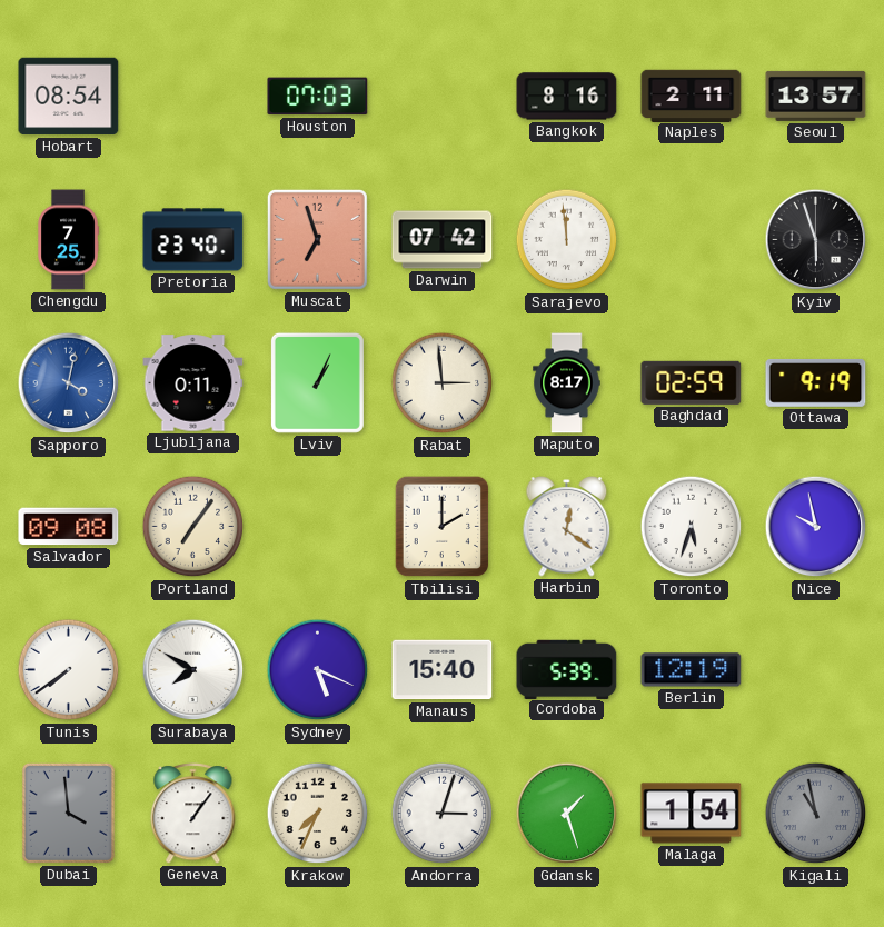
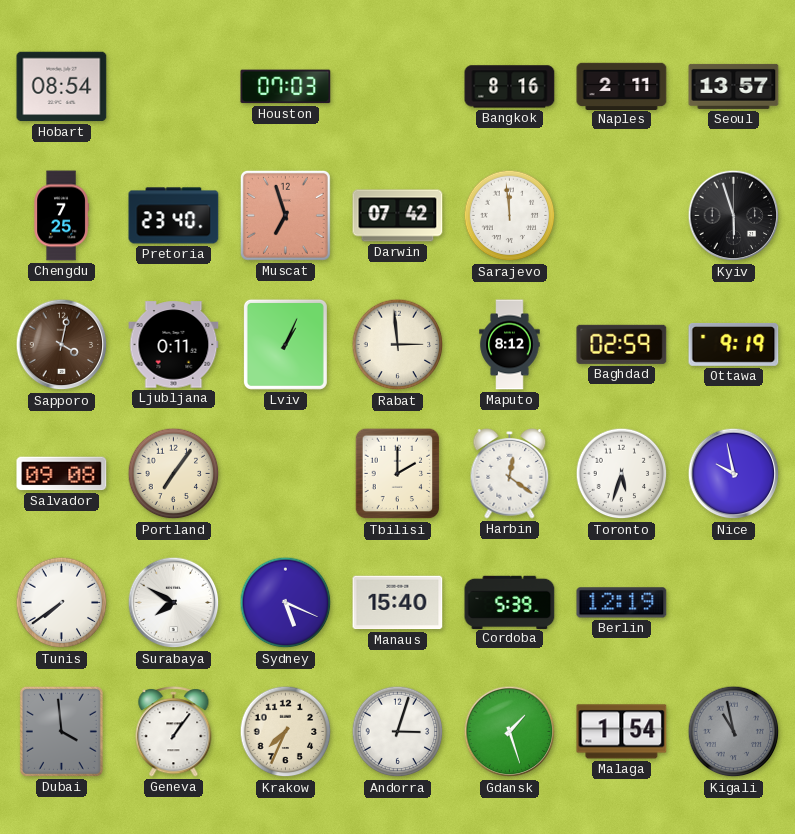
Sapporo dial: blue -> brown (62, 345)
Maputo: 8:17 -> 8:12 (510, 345)
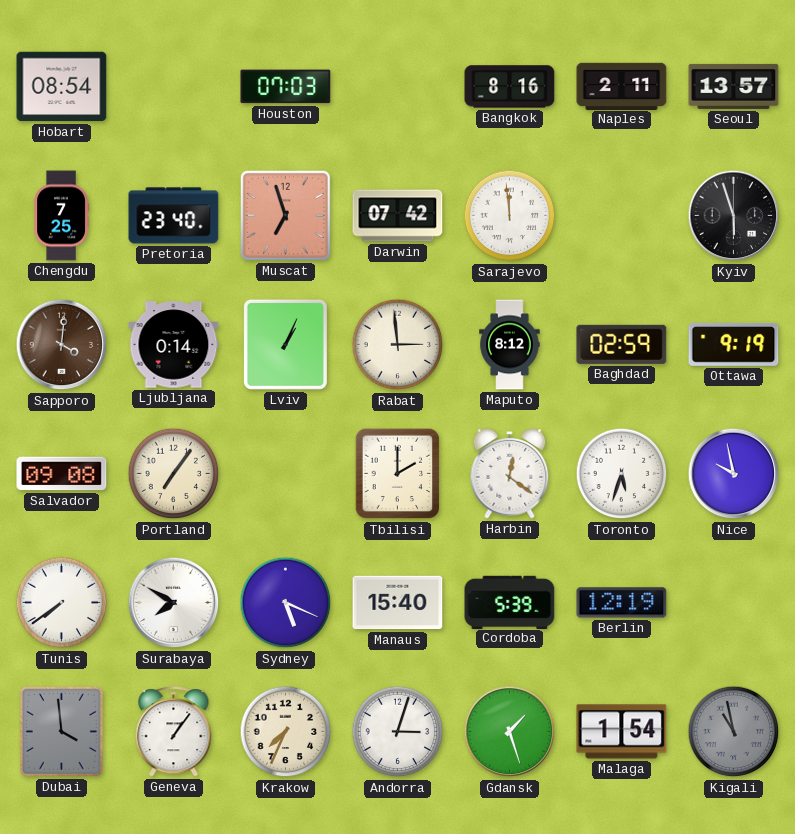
Sapporo: 4:02 -> 4:01 (62, 345)
Ljubljana: 0:11 -> 0:14 (174, 345)
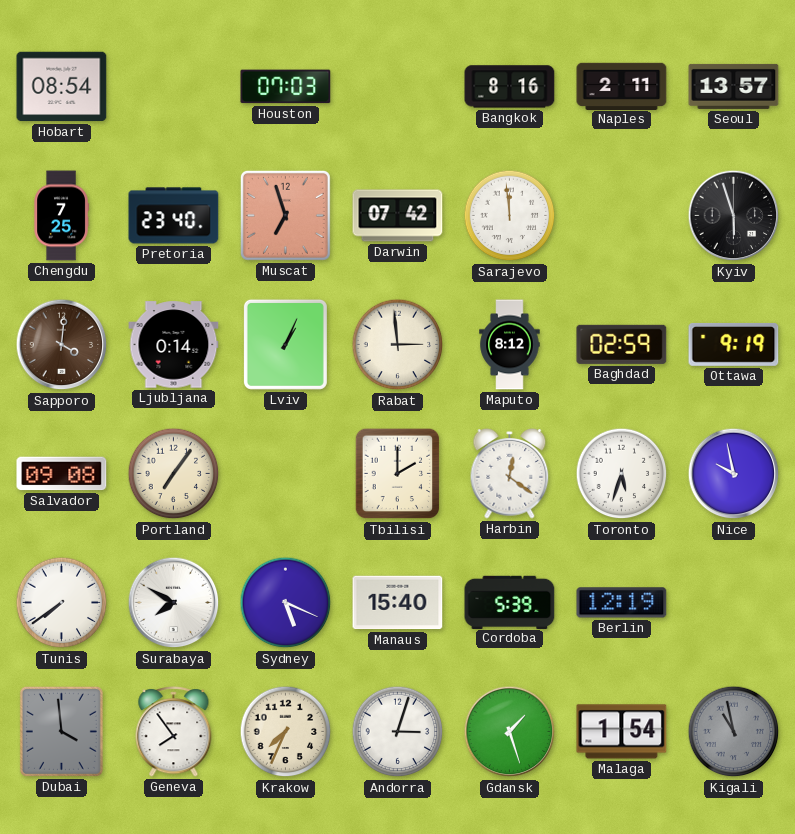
Geneva: 1:06 -> 7:54 (174, 732)
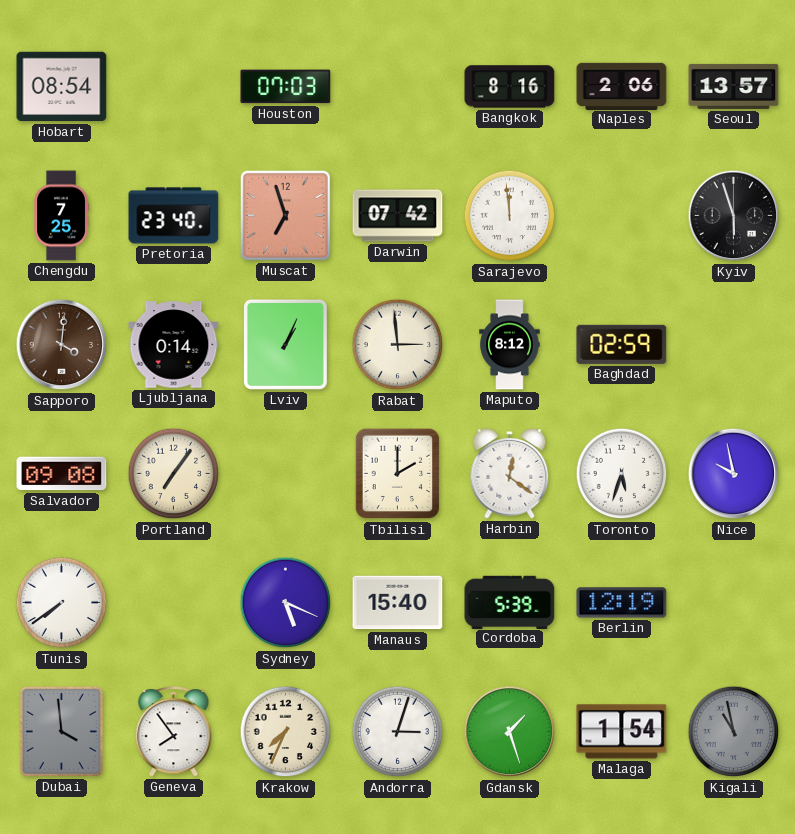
Naples: 2:11 -> 2:06 (622, 86)
Ottawa: 9:19 -> none (734, 344)
Surabaya: 7:50 -> none (174, 603)
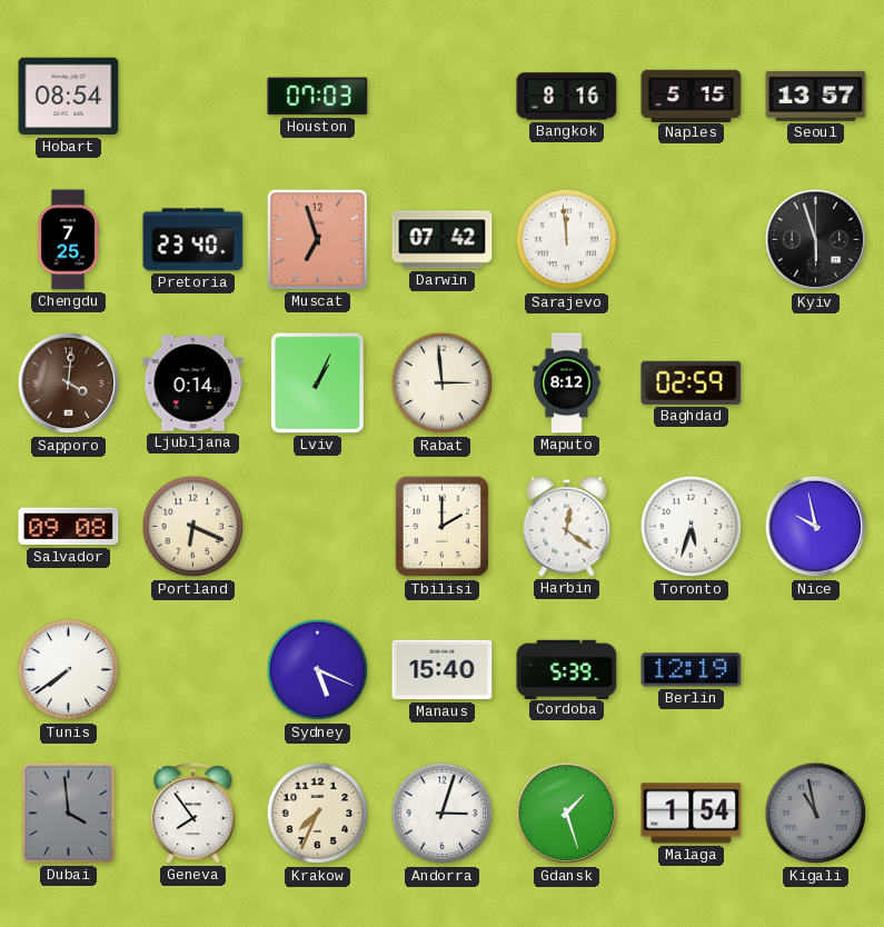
Naples: 2:06 -> 5:15 (692, 96)
Portland: 7:06 -> 6:19 (193, 527)
